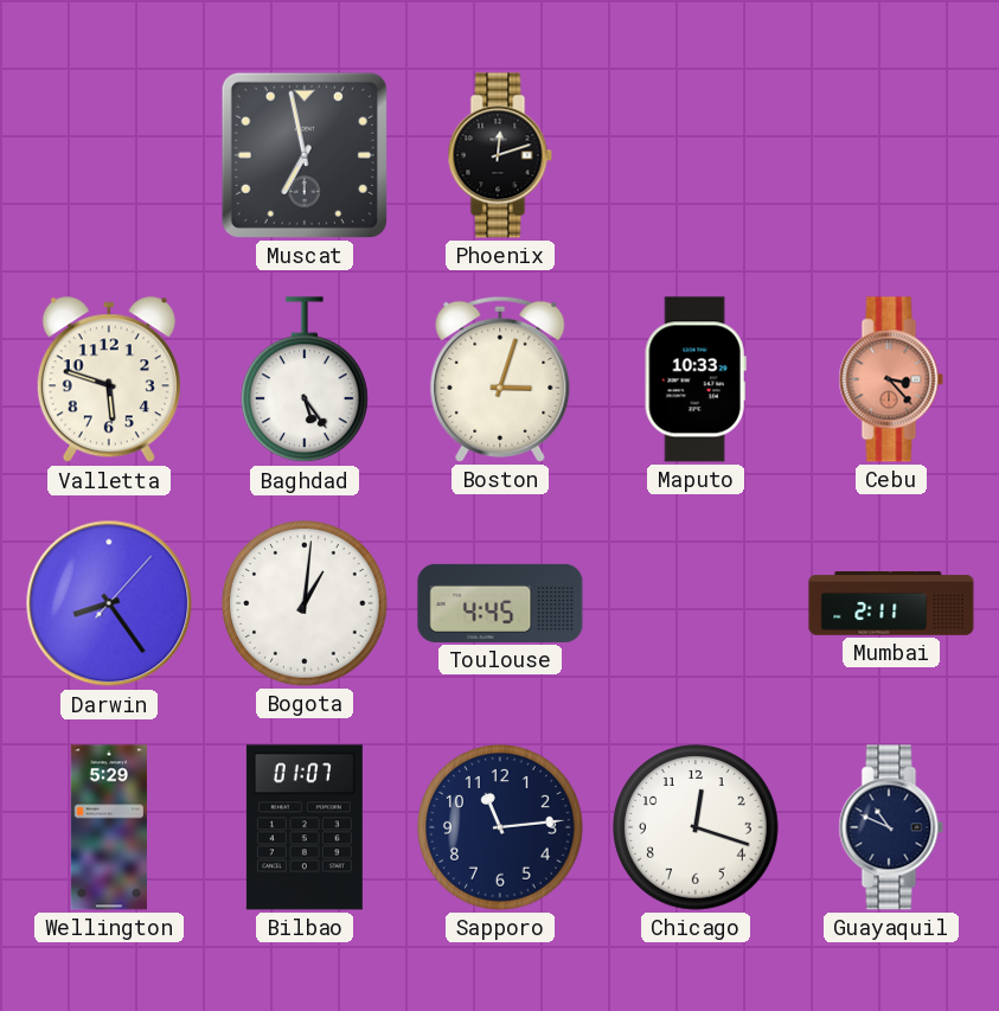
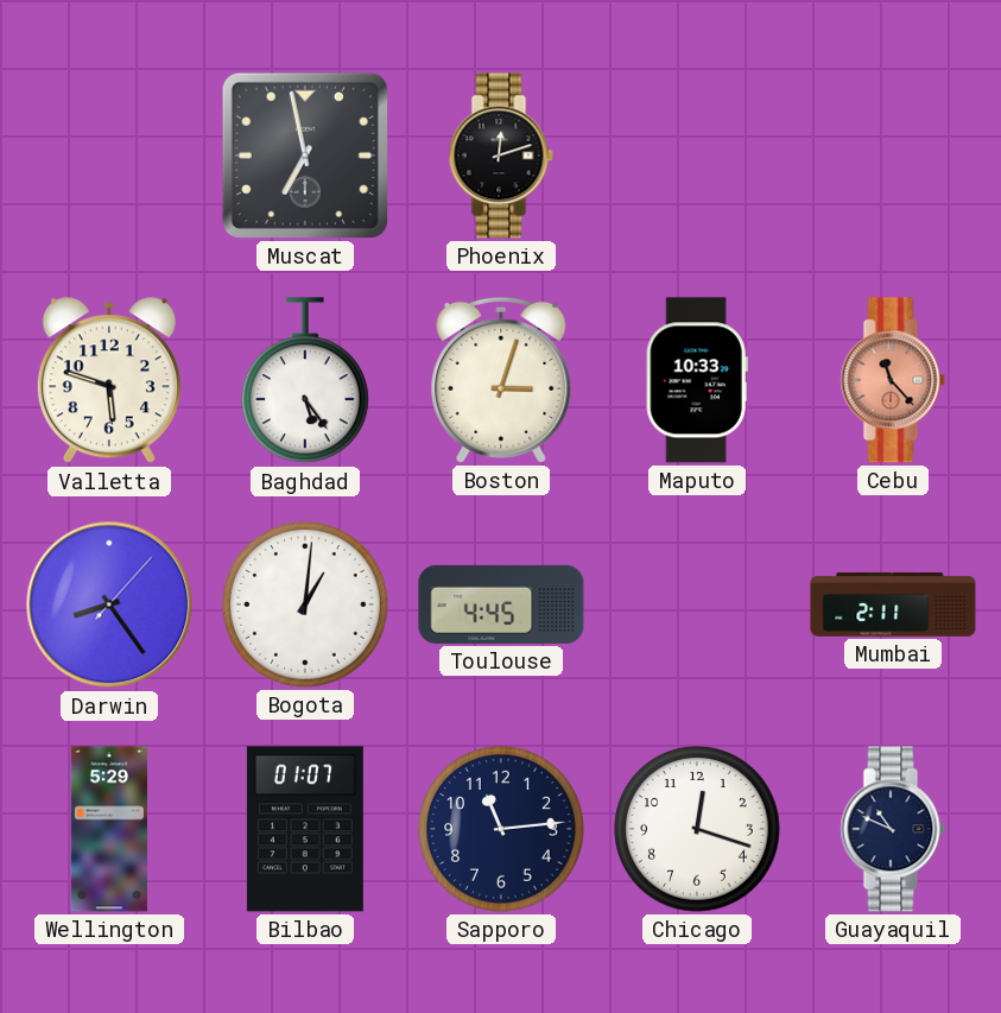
Cebu: 3:23 -> 11:23 (893, 380)
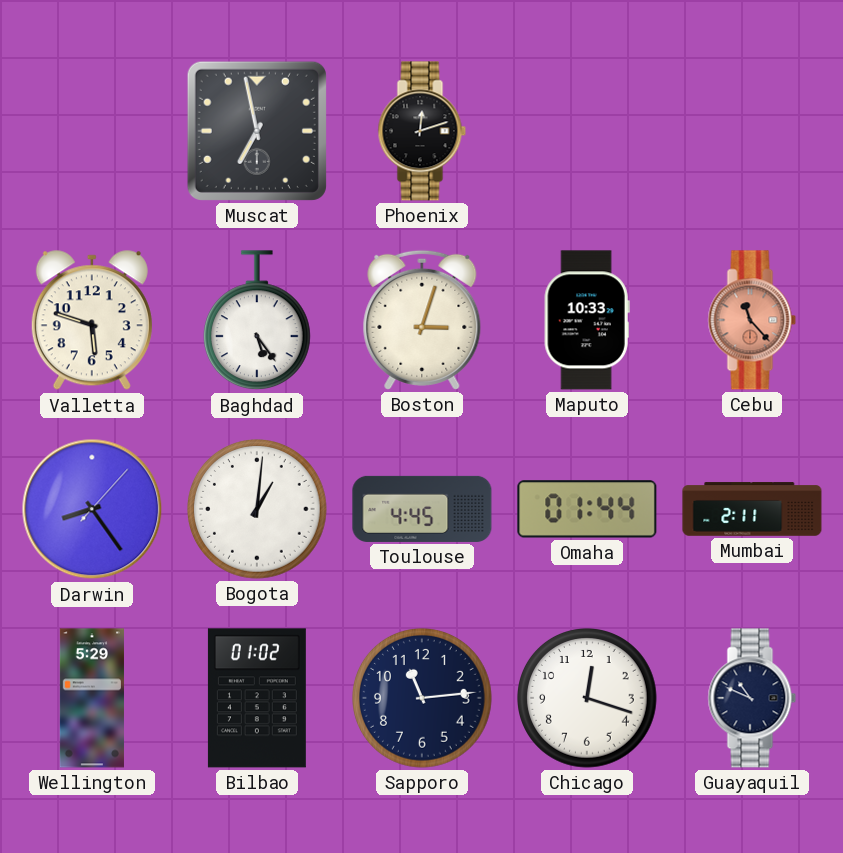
Omaha: none -> 01:44 (587, 509)
Bilbao: 01:07 -> 01:02 (257, 698)
